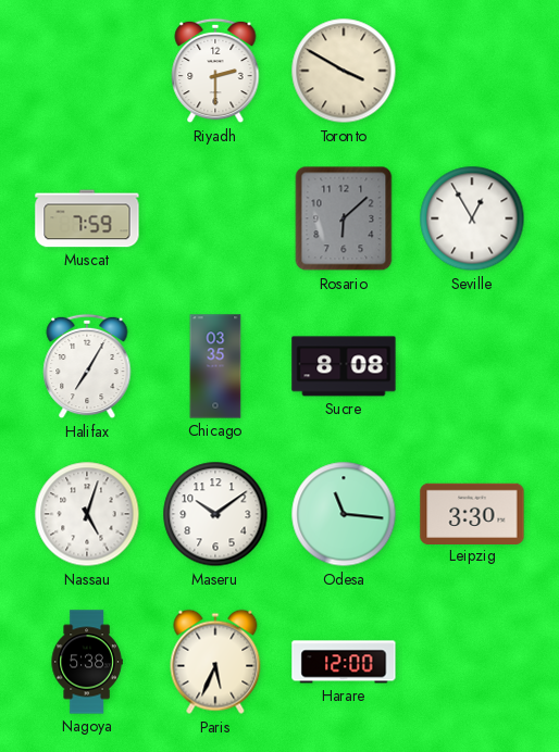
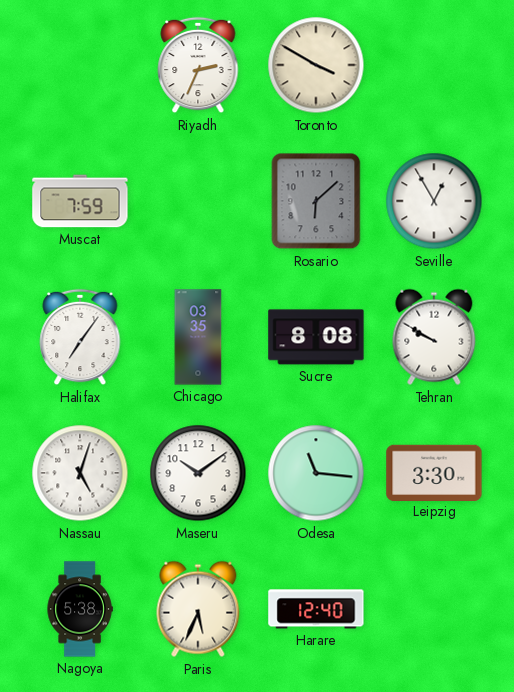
Riyadh: 2:30 -> 2:34 (198, 65)
Halifax: 7:05 -> 7:06 (80, 337)
Tehran: none -> 9:50 (434, 337)
Harare: 12:00 -> 12:40 (316, 609)
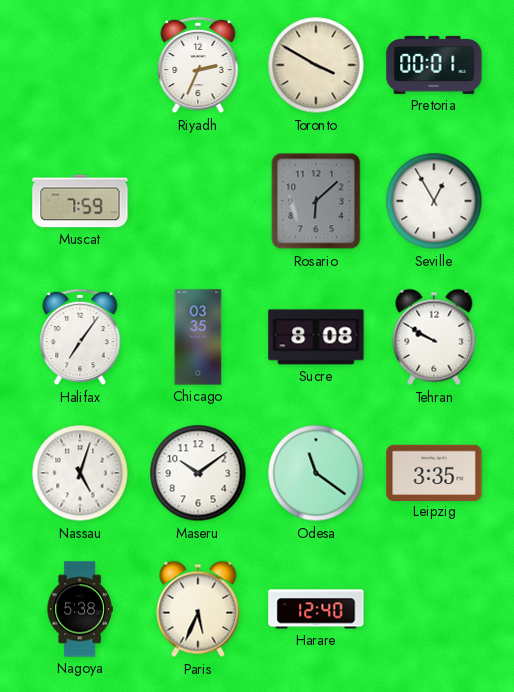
Pretoria: none -> 00:01 (434, 65)
Odesa: 11:16 -> 11:21 (316, 473)
Leipzig: 3:30 -> 3:35 (434, 472)
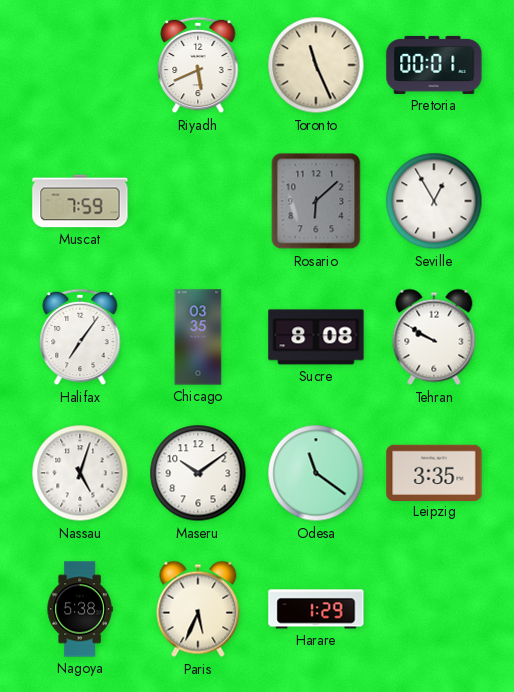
Riyadh: 2:34 -> 5:41 (198, 65)
Toronto: 3:50 -> 11:26 (316, 65)
Harare: 12:40 -> 1:29 (316, 609)
